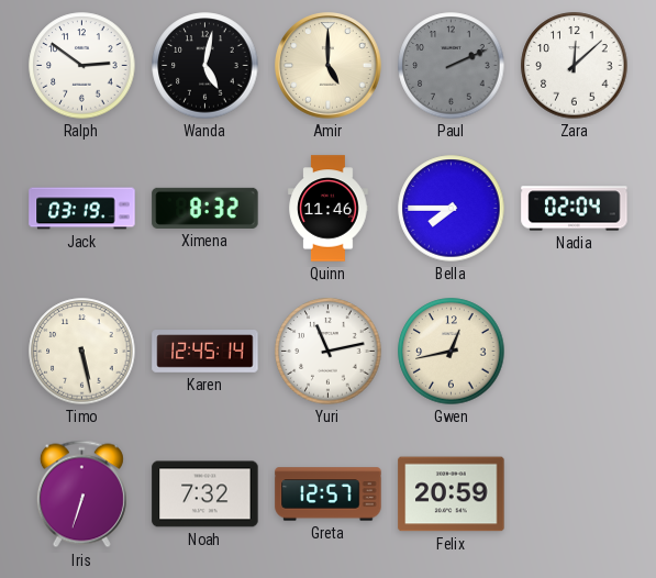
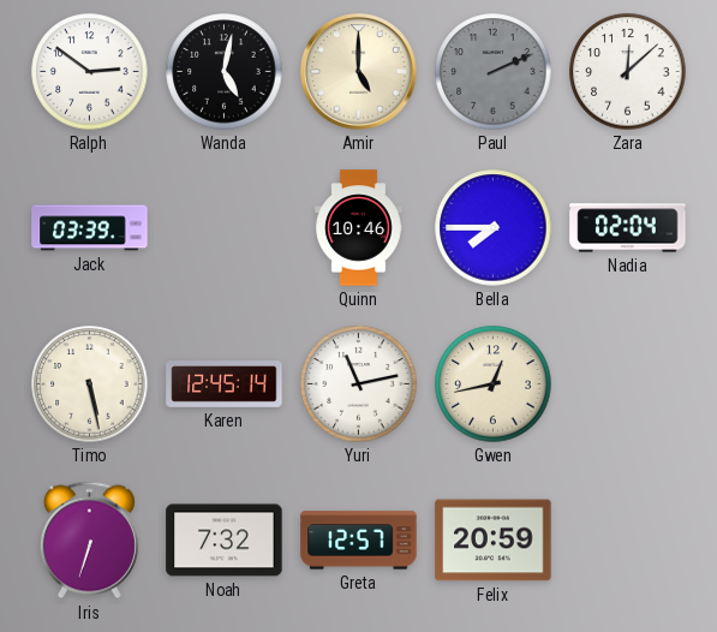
Jack: 03:19 -> 03:39 (90, 228)
Ximena: 8:32 -> none (205, 208)
Quinn: 11:46 -> 10:46 (359, 228)
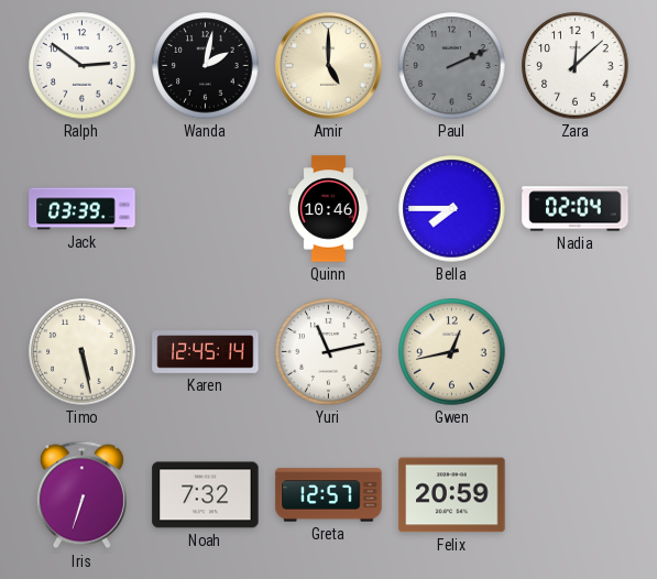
Wanda: 5:02 -> 2:02 (206, 66)
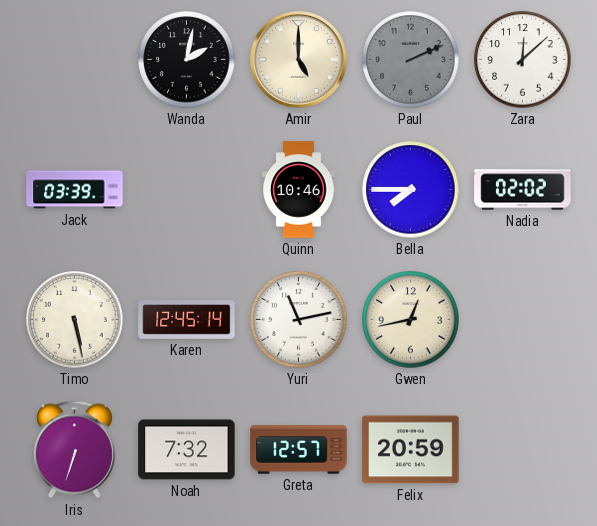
Ralph: 2:51 -> none (83, 66)
Nadia: 02:04 -> 02:02 (523, 190)
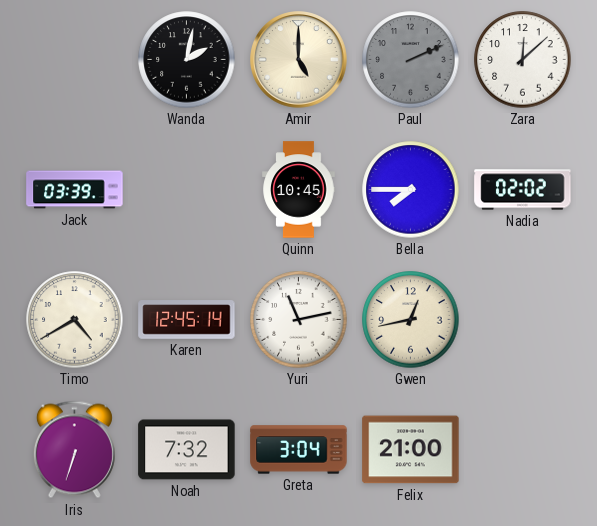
Quinn: 10:46 -> 10:45 (299, 190)
Timo: 5:28 -> 4:40 (75, 320)
Greta: 12:57 -> 3:04 (299, 450)
Felix: 20:59 -> 21:00 (411, 450)
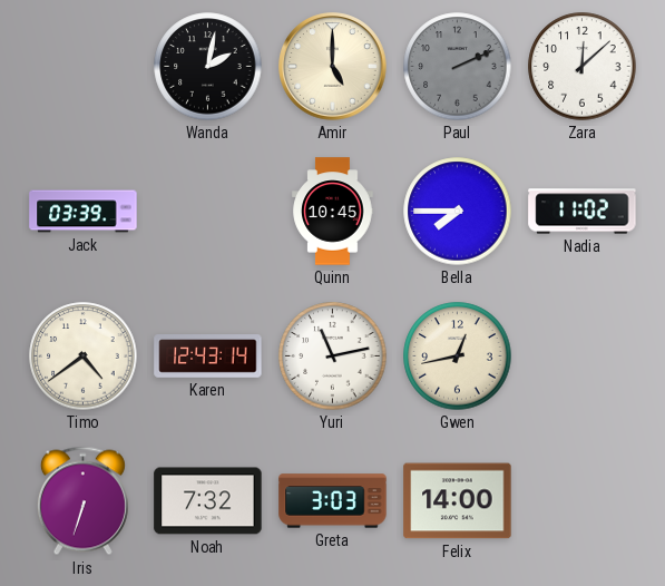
Nadia: 02:02 -> 11:02 (583, 212)
Timo: 4:40 -> 4:39 (84, 357)
Karen: 12:45 -> 12:43 (208, 357)
Greta: 3:04 -> 3:03 (333, 501)
Felix: 21:00 -> 14:00 (458, 501)
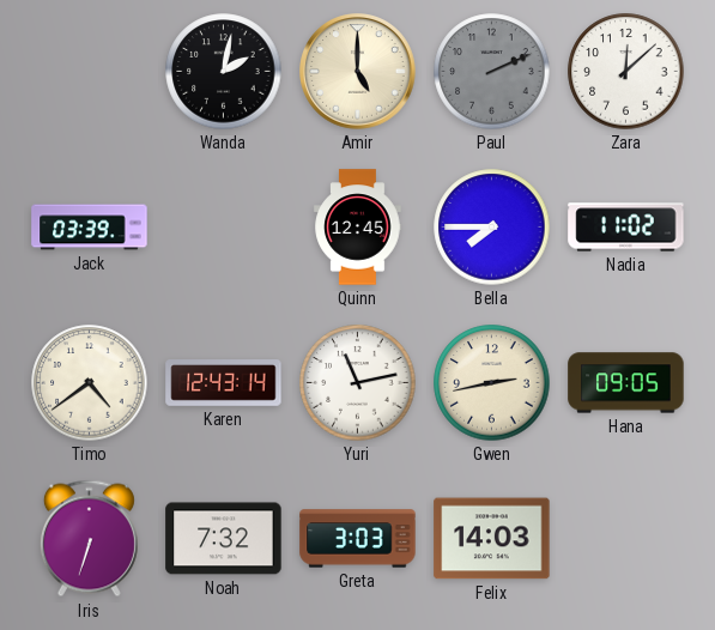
Quinn: 10:45 -> 12:45 (358, 228)
Gwen: 12:43 -> 2:43 (492, 383)
Hana: none -> 09:05 (626, 383)
Felix: 14:00 -> 14:03 (492, 539)
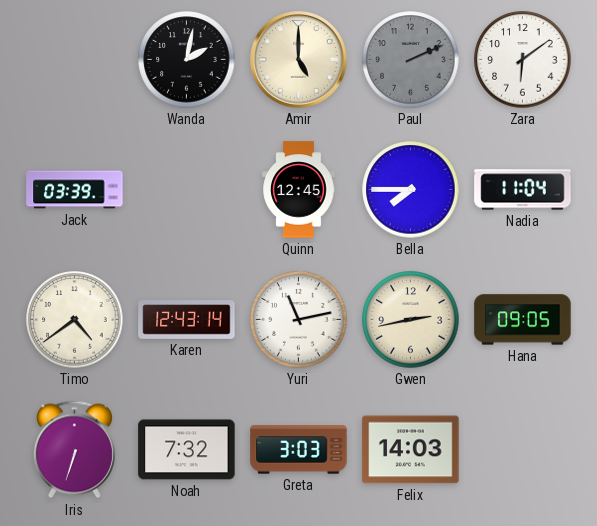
Zara: 12:08 -> 6:09 (523, 60)
Nadia: 11:02 -> 11:04 (523, 190)
